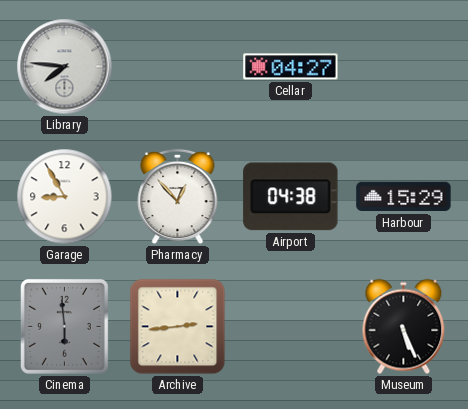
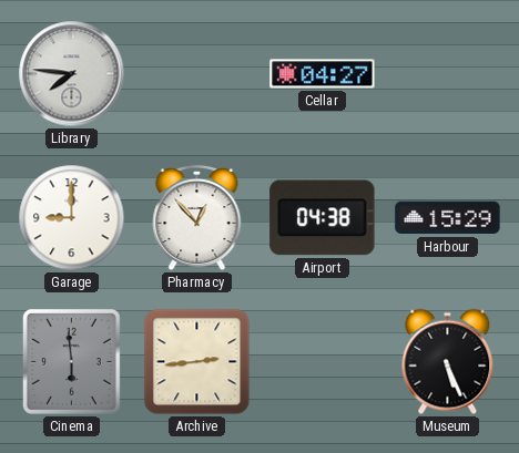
Garage: 8:55 -> 9:00 (72, 218)
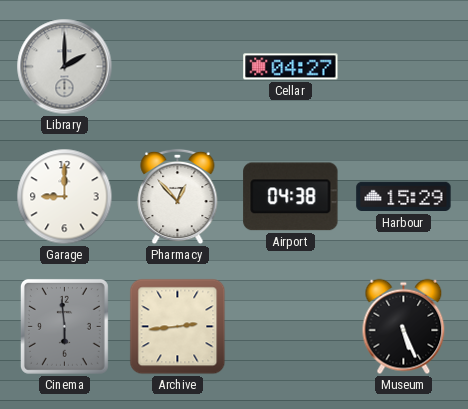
Library: 7:46 -> 2:00 (65, 67)
